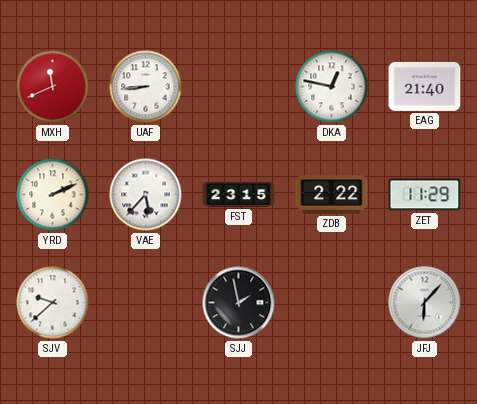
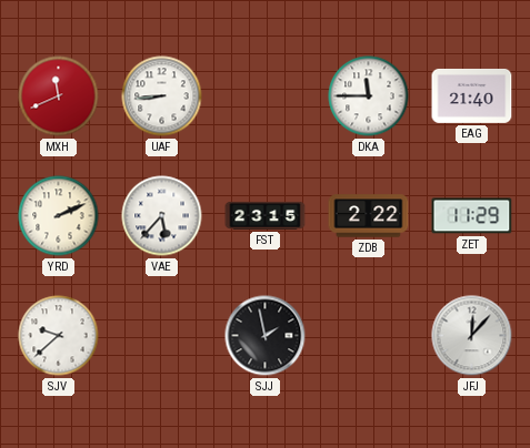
DKA: 12:47 -> 11:45 (369, 96)
JFJ: 6:07 -> 12:07 (472, 336)
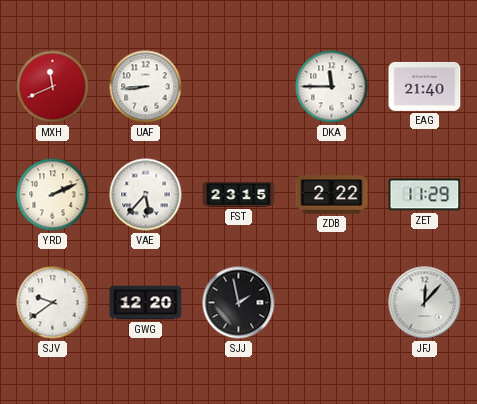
SJV: 9:38 -> 9:39 (53, 303)
GWG: none -> 12:20 (146, 303)
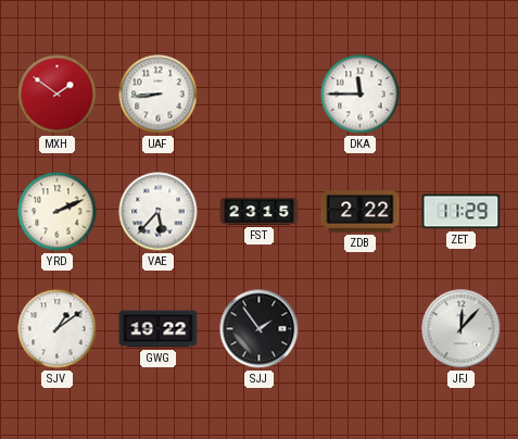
MXH: 11:41 -> 1:51 (58, 95)
EAG: 21:40 -> none (425, 86)
SJV: 9:39 -> 1:09 (58, 329)
GWG: 12:20 -> 19:22 (159, 329)
SJJ: 1:58 -> 1:54 (260, 329)
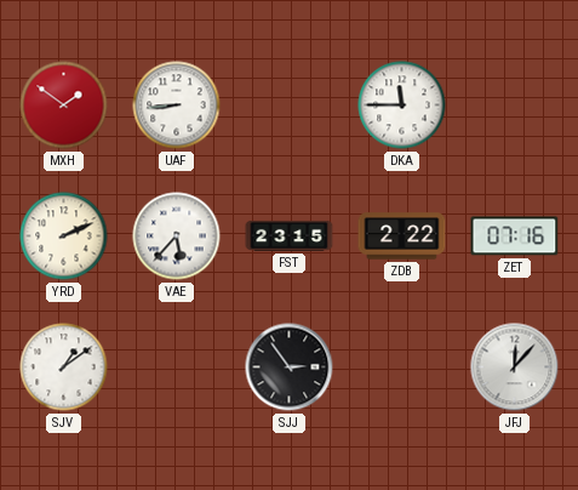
ZET: 11:29 -> 07:16 (515, 237)
GWG: 19:22 -> none (159, 329)
SJJ: 1:54 -> 2:54 (290, 367)
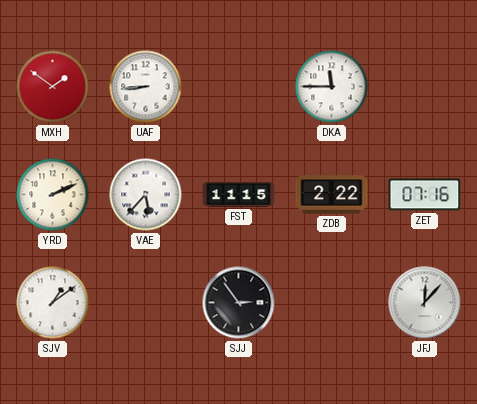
FST: 23:15 -> 11:15 (239, 194)
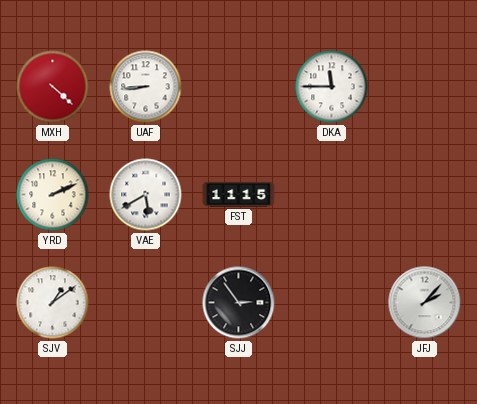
MXH: 1:51 -> 4:22 (53, 87)
VAE: 5:37 -> 5:40 (146, 195)
ZDB: 2:22 -> none (332, 195)
ZET: 07:16 -> none (425, 195)
JFJ: 12:07 -> 2:07 (425, 303)
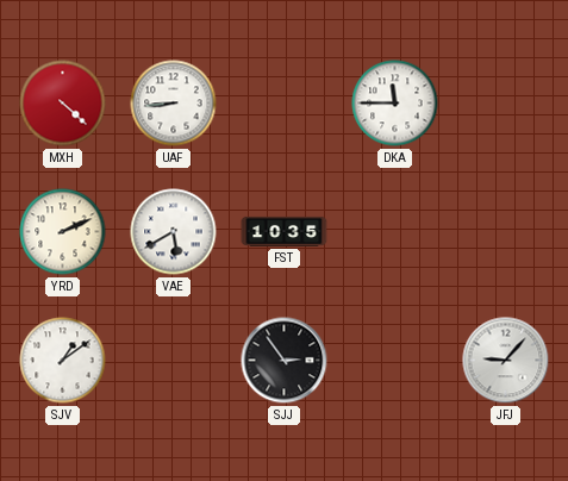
FST: 11:15 -> 10:35 (285, 231)
JFJ: 2:07 -> 9:07 (506, 361)
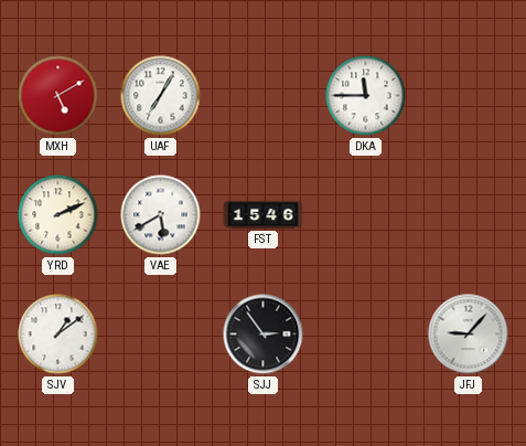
MXH: 4:22 -> 5:10 (58, 96)
UAF: 8:44 -> 7:05 (161, 96)
FST: 10:35 -> 15:46 (264, 214)
